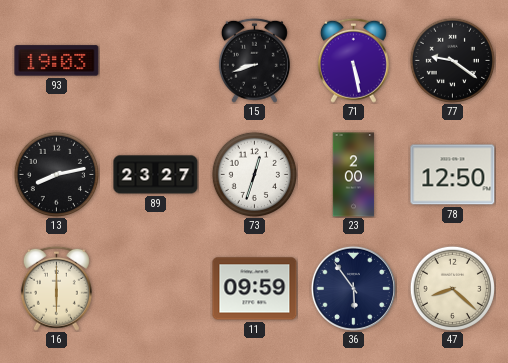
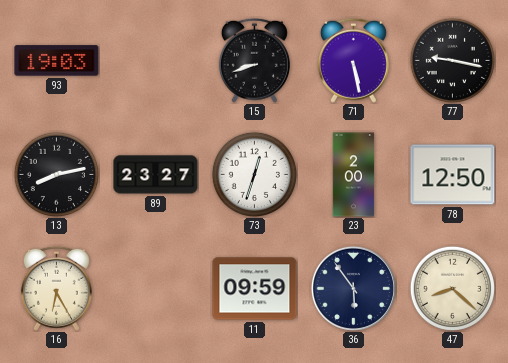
77: 9:21 -> 9:17 (452, 60)
16: 6:00 -> 6:25 (56, 288)
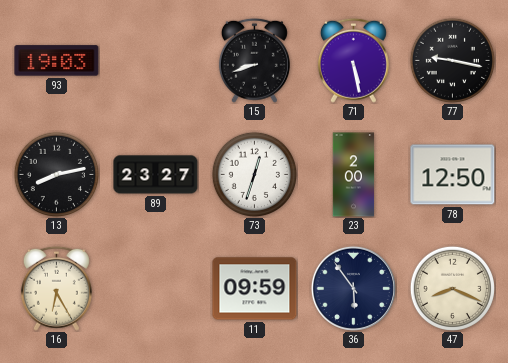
47: 8:22 -> 8:19 (452, 288)
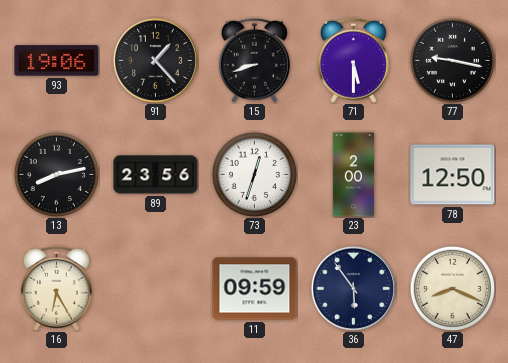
93: 19:03 -> 19:06 (57, 61)
91: none -> 1:23 (155, 60)
71: 5:28 -> 5:30 (353, 60)
89: 23:27 -> 23:56 (156, 175)
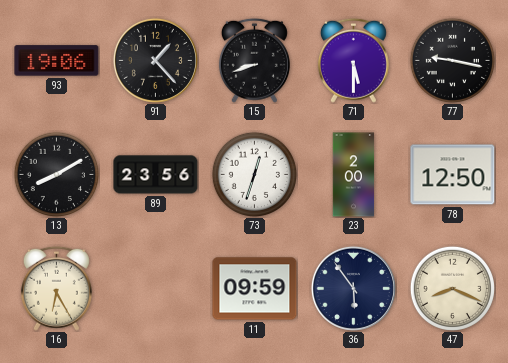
13: 8:13 -> 8:10 (56, 174)
